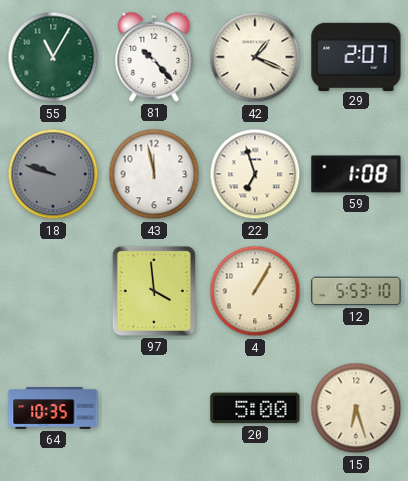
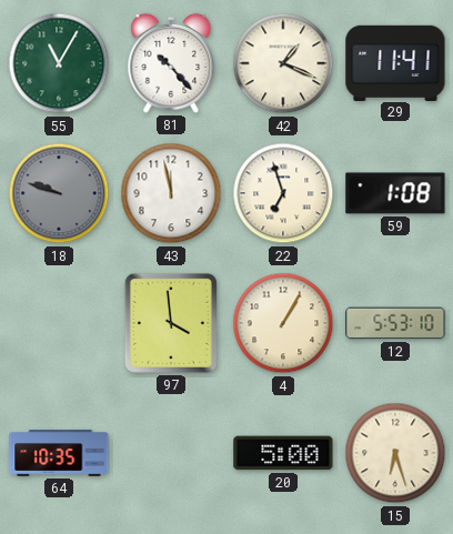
29: 2:07 -> 11:41 (395, 62)
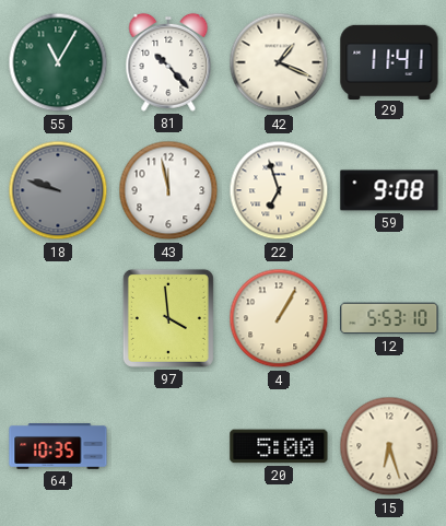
59: 1:08 -> 9:08 (389, 190)
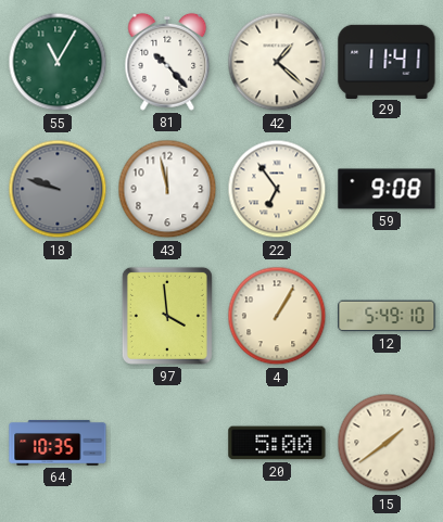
42: 1:19 -> 1:22 (277, 62)
22: 6:57 -> 6:54 (277, 189)
12: 5:53 -> 5:49 (387, 316)
15: 6:27 -> 1:39 (387, 443)
